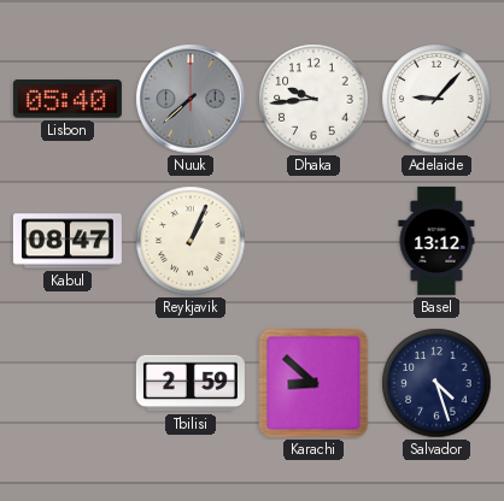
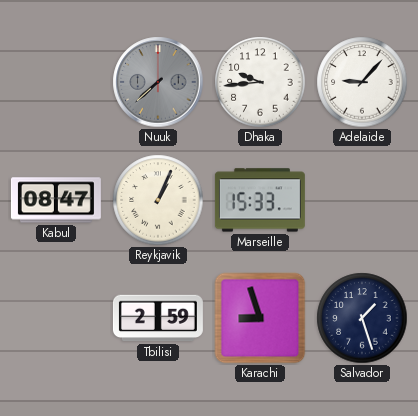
Lisbon: 05:40 -> none (68, 99)
Marseille: none -> 15:33 (260, 200)
Basel: 13:12 -> none (436, 241)
Karachi: 8:52 -> 8:57 (260, 318)
Salvador: 4:27 -> 1:27 (362, 318)
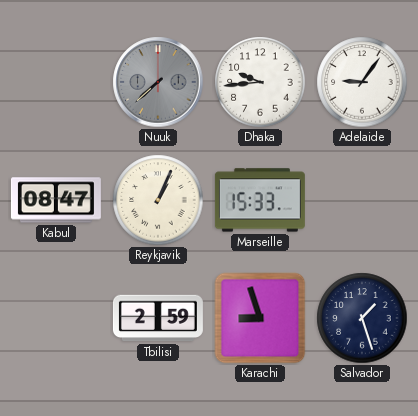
Adelaide: 9:07 -> 9:06 (362, 82)
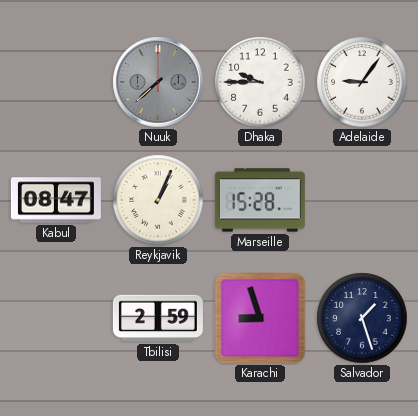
Dhaka: 9:44 -> 9:45 (260, 82)
Marseille: 15:33 -> 15:28 (260, 200)
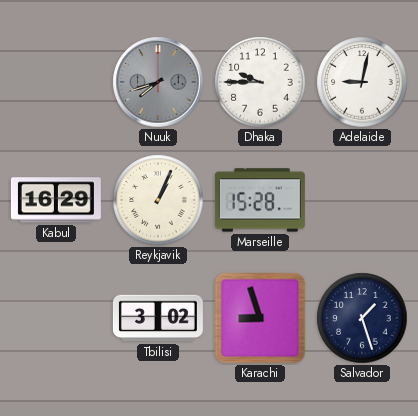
Nuuk: 7:38 -> 7:42 (158, 82)
Adelaide: 9:06 -> 9:02 (362, 82)
Kabul: 08:47 -> 16:29 (56, 200)
Tbilisi: 2:59 -> 3:02 (158, 318)
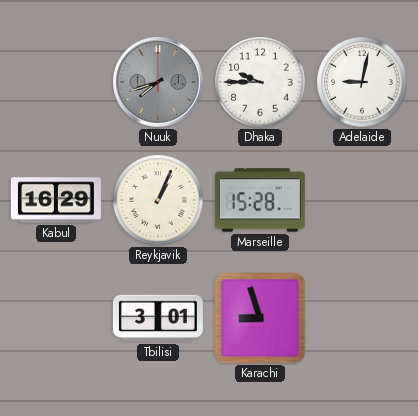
Tbilisi: 3:02 -> 3:01 (158, 318)
Salvador: 1:27 -> none (362, 318)
